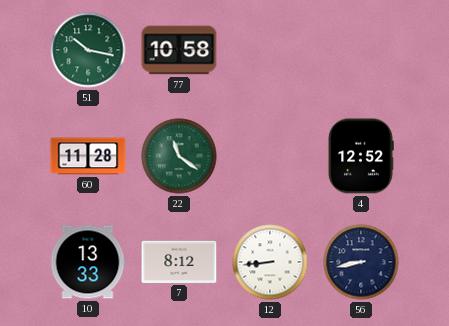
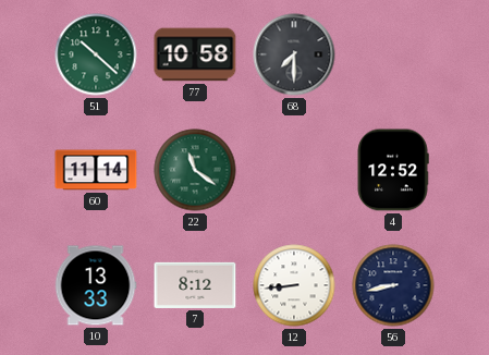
51: 10:17 -> 10:22 (96, 54)
68: none -> 7:30 (294, 54)
60: 11:28 -> 11:14 (96, 170)
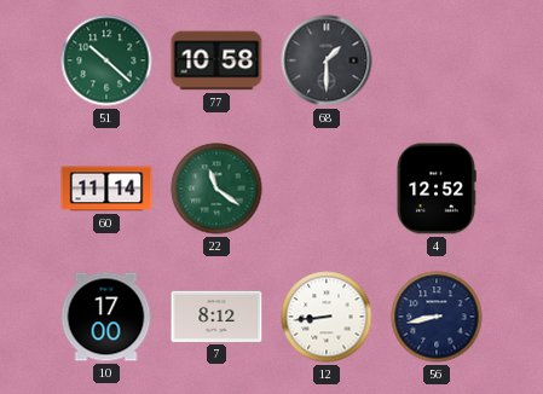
68: 7:30 -> 1:30 (327, 60)
10: 13:33 -> 17:00 (106, 317)
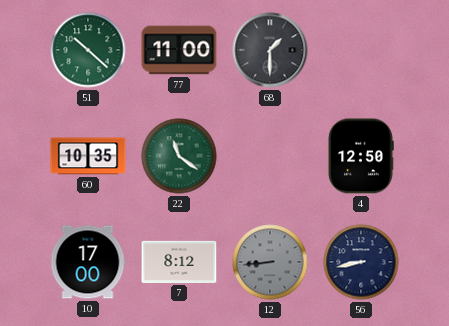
77: 10:58 -> 11:00 (179, 50)
60: 11:14 -> 10:35 (88, 156)
4: 12:52 -> 12:50 (361, 156)
12 dial: white -> grey (270, 262)
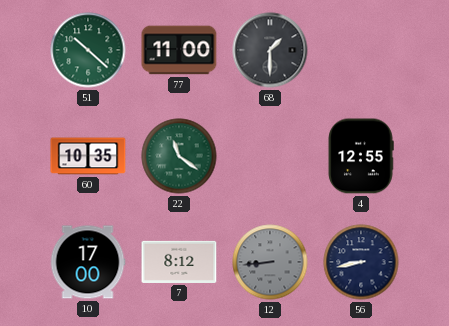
4: 12:50 -> 12:55 (361, 156)
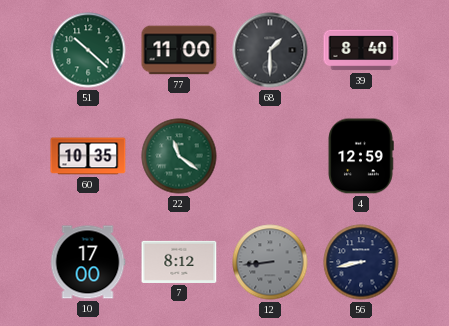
39: none -> 8:40 (361, 50)
4: 12:55 -> 12:59 (361, 156)
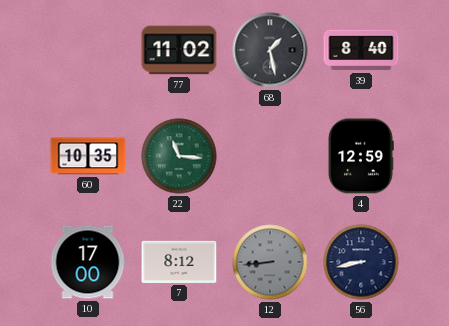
51: 10:22 -> none (88, 50)
77: 11:00 -> 11:02 (179, 50)
68: 1:30 -> 1:28 (270, 50)
22: 11:21 -> 11:16 (179, 156)
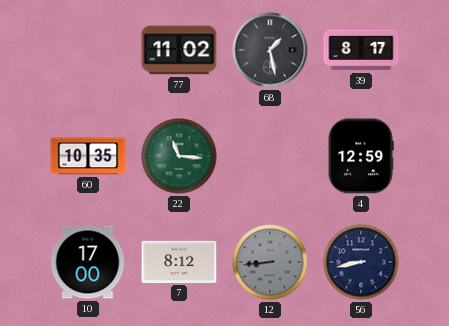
39: 8:40 -> 8:17 (361, 50)
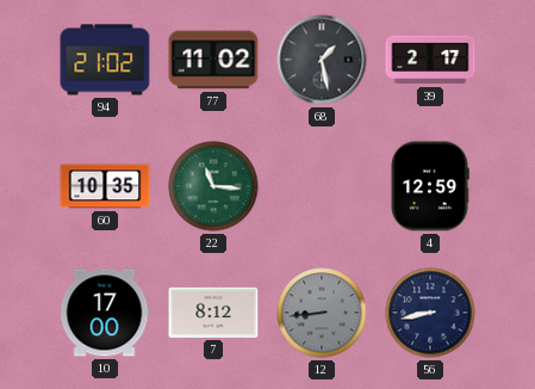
94: none -> 21:02 (105, 60)
39: 8:17 -> 2:17 (430, 60)
